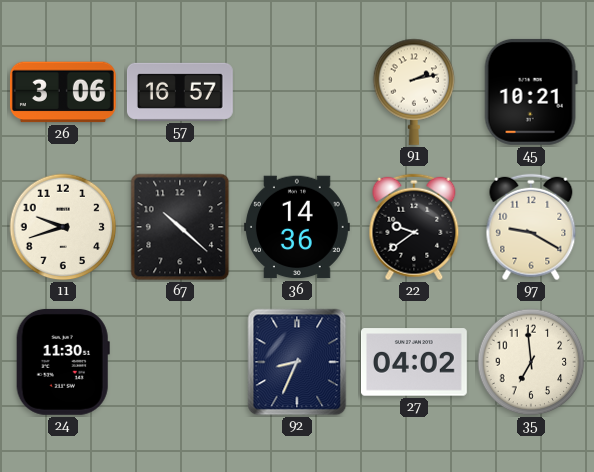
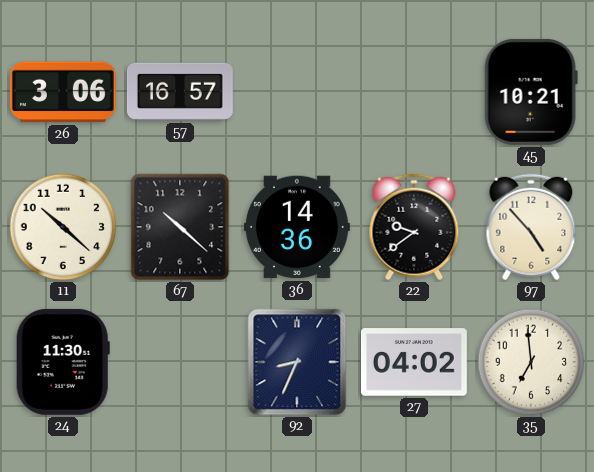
91: 2:13 -> none (414, 92)
11: 9:42 -> 10:22 (63, 227)
97: 9:20 -> 4:53 (531, 227)
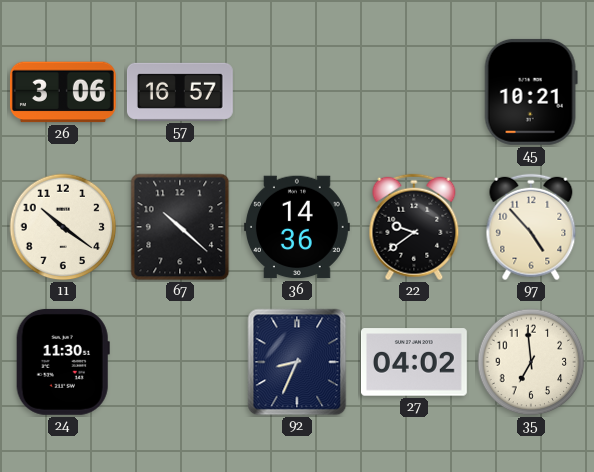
11: 10:22 -> 10:21 (63, 227)
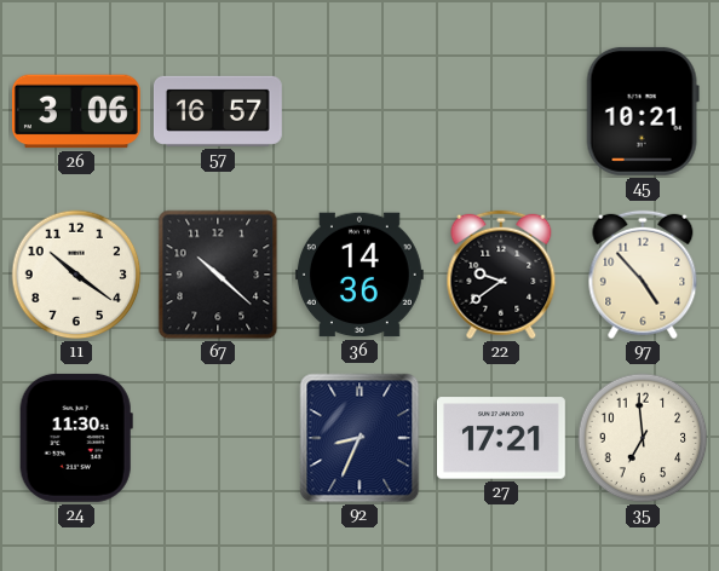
27: 04:02 -> 17:21 (501, 438)
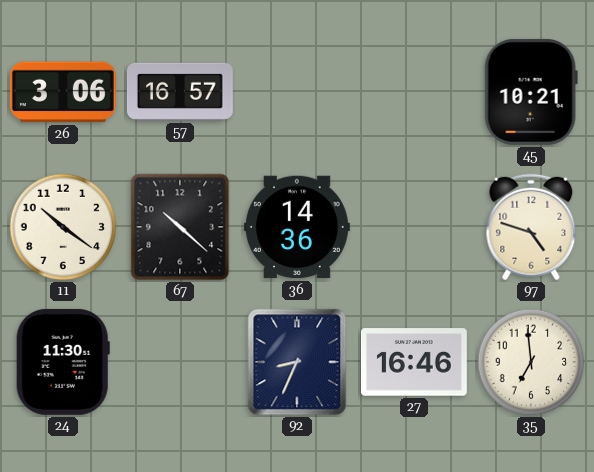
22: 9:39 -> none (501, 275)
97: 4:53 -> 4:48 (531, 227)
27: 17:21 -> 16:46 (414, 362)
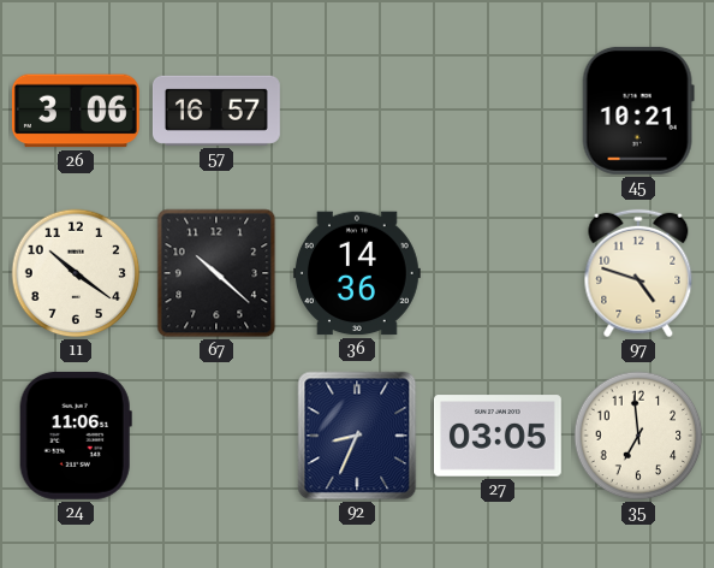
24: 11:30 -> 11:06 (76, 436)
27: 16:46 -> 03:05 (498, 436)
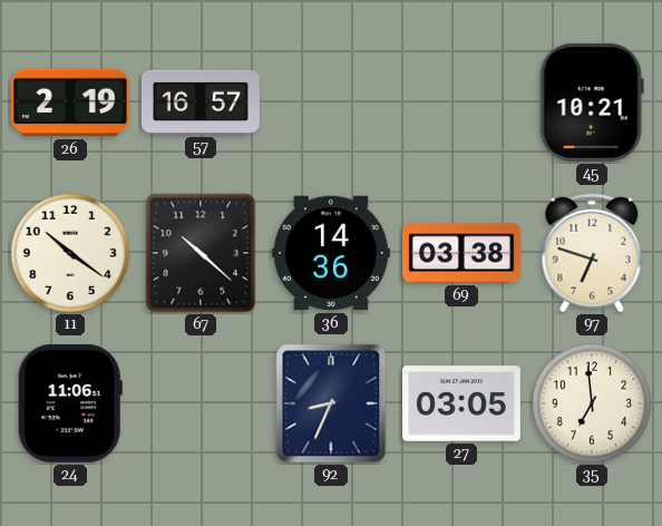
26: 3:06 -> 2:19 (70, 103)
69: none -> 03:38 (463, 253)
97: 4:48 -> 6:48 (592, 253)
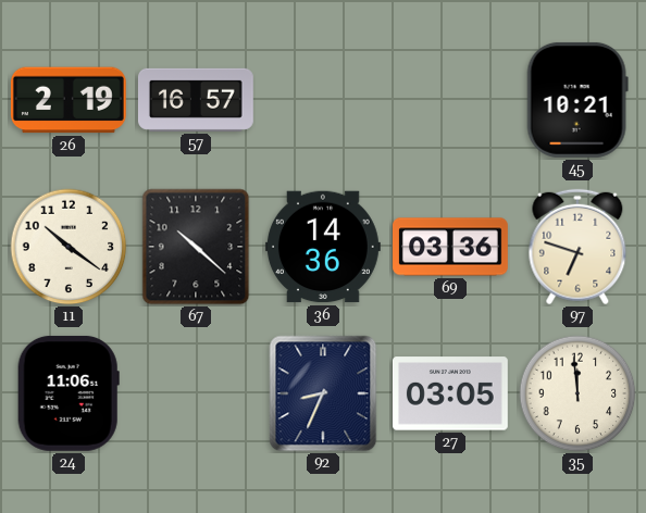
69: 03:38 -> 03:36 (451, 247)
35: 6:59 -> 11:59 (577, 393)
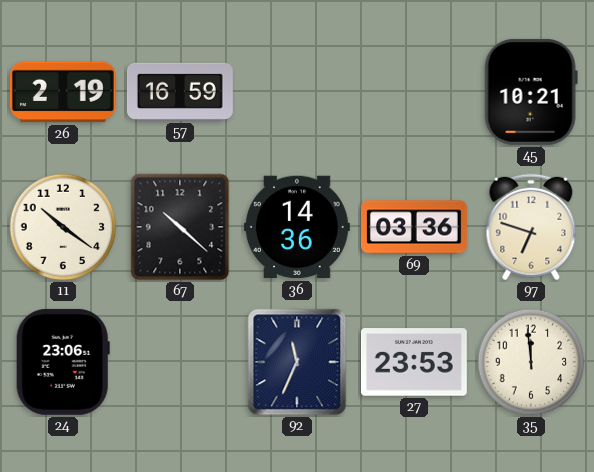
57: 16:57 -> 16:59 (180, 92)
24: 11:06 -> 23:06 (63, 362)
92: 8:34 -> 11:34 (297, 362)
27: 03:05 -> 23:53 (414, 362)
